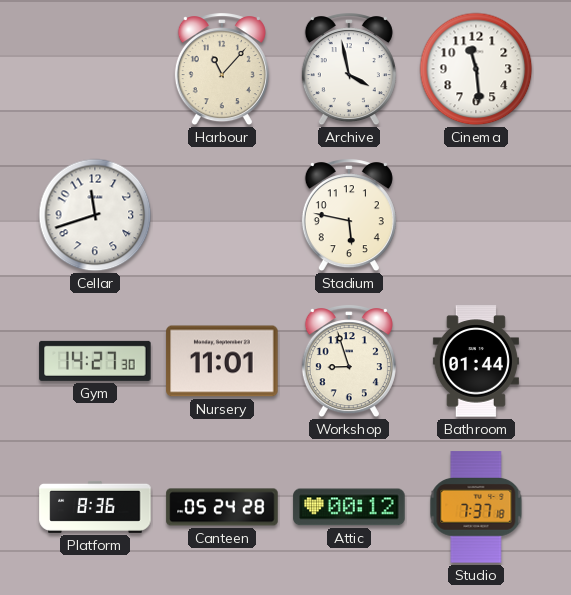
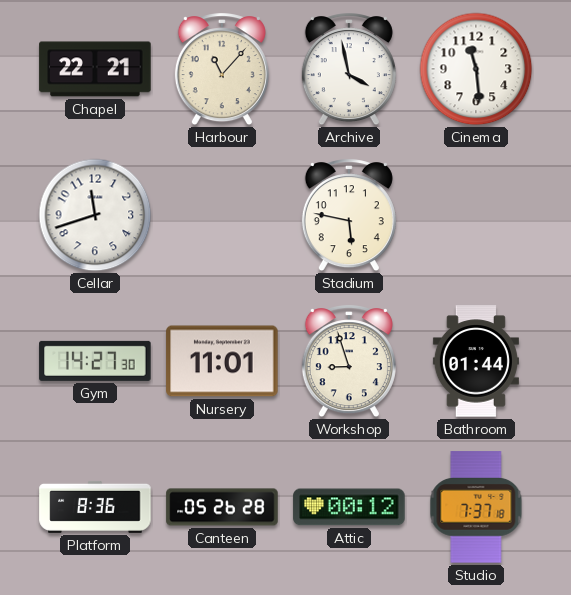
Chapel: none -> 22:21 (95, 69)
Canteen: 05:24 -> 05:26 (222, 507)
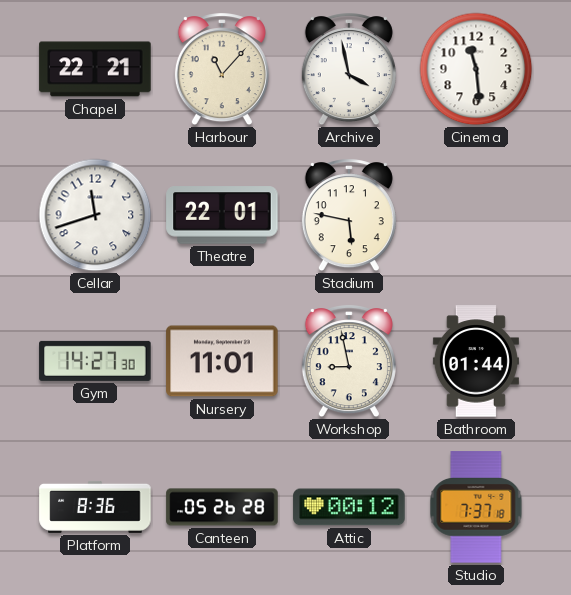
Theatre: none -> 22:01 (222, 215)
Workshop: 8:57 -> 8:58 (349, 362)
